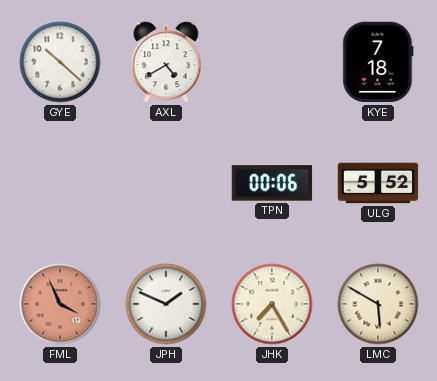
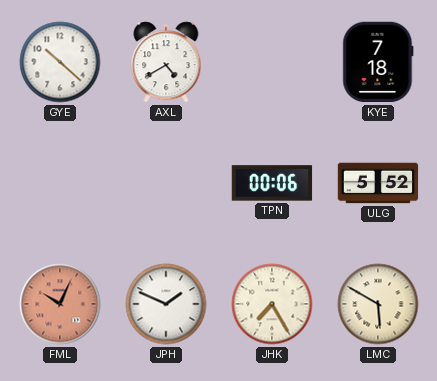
FML: 3:56 -> 10:04 (60, 304)
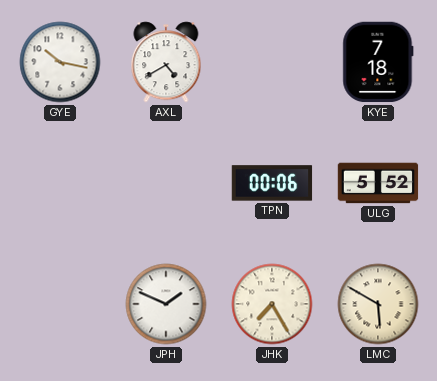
GYE: 10:22 -> 10:17 (60, 62)
FML: 10:04 -> none (60, 304)
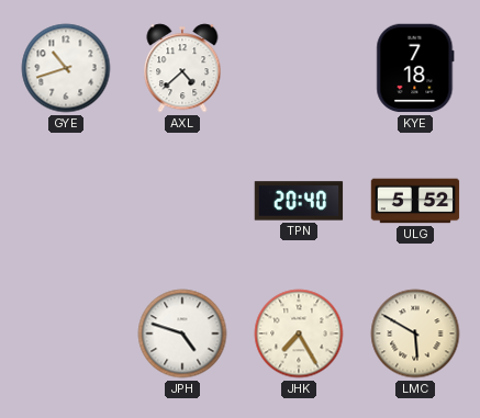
GYE: 10:17 -> 10:42 (66, 68)
AXL: 4:40 -> 4:38 (182, 68)
TPN: 00:06 -> 20:40 (299, 201)
JPH: 1:49 -> 4:48 (182, 334)
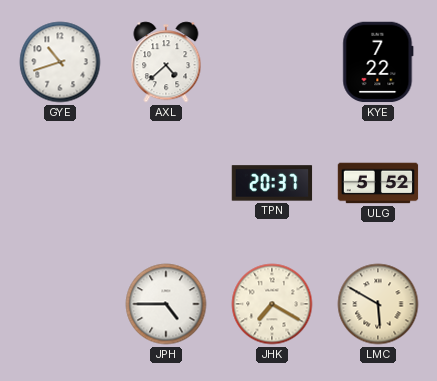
KYE: 7:18 -> 7:22 (378, 62)
TPN: 20:40 -> 20:37 (272, 183)
JPH: 4:48 -> 4:45 (166, 304)
JHK: 7:25 -> 7:20 (272, 304)
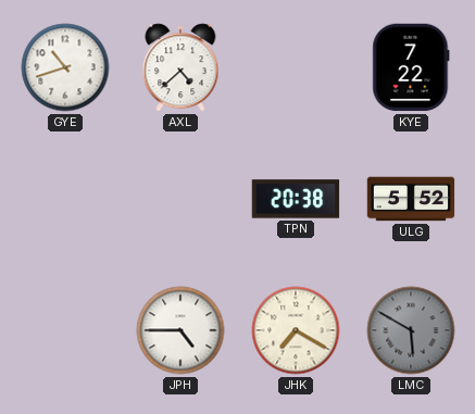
TPN: 20:37 -> 20:38 (296, 199)
LMC dial: cream -> grey (411, 330)
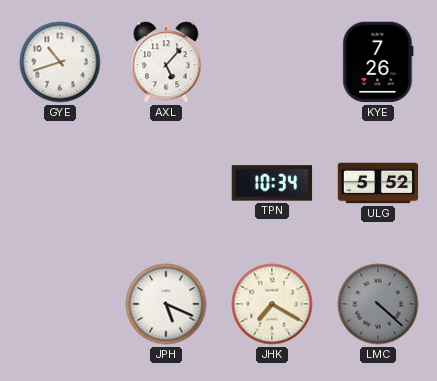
AXL: 4:38 -> 5:07 (166, 62)
KYE: 7:22 -> 7:26 (378, 62)
TPN: 20:38 -> 10:34 (272, 183)
JPH: 4:45 -> 5:19 (166, 304)
LMC: 5:50 -> 4:22 (378, 304)
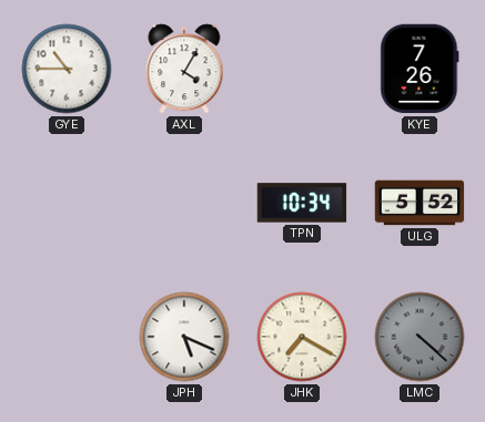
GYE: 10:42 -> 10:45 (67, 69)
AXL: 5:07 -> 4:05 (184, 69)
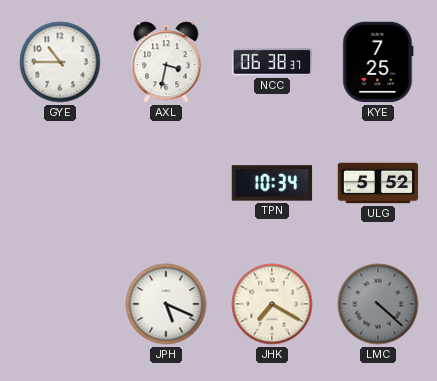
AXL: 4:05 -> 3:32 (166, 62)
NCC: none -> 06:38 (272, 62)
KYE: 7:26 -> 7:25 (378, 62)
